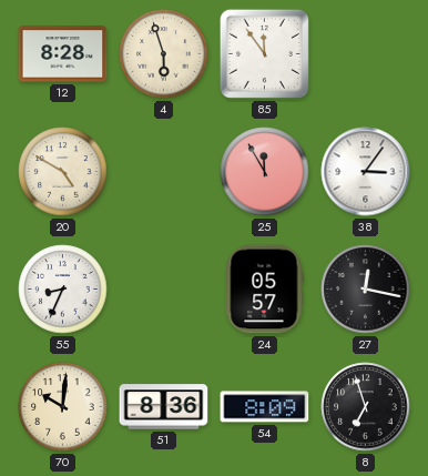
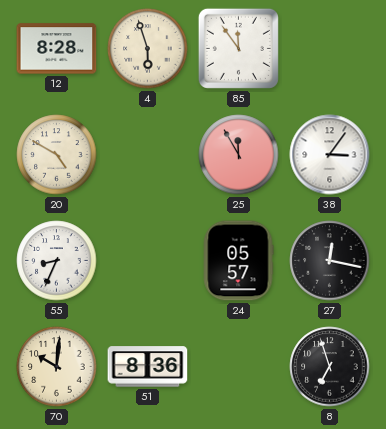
54: 8:09 -> none (265, 407)
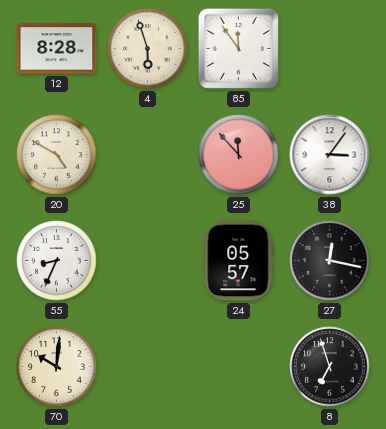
25: 11:55 -> 11:53 (239, 155)
51: 8:36 -> none (148, 367)
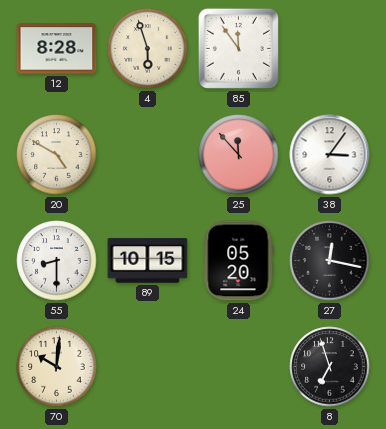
55: 8:34 -> 8:30 (57, 261)
89: none -> 10:15 (148, 261)
24: 05:57 -> 05:20 (238, 261)
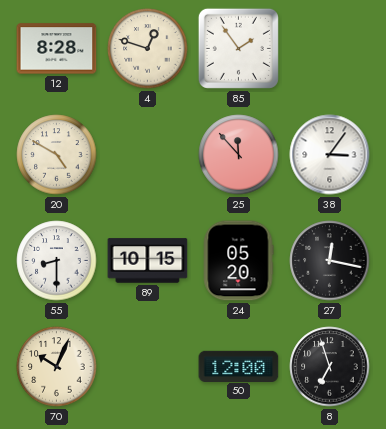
4: 5:57 -> 12:48 (148, 49)
85: 11:54 -> 1:54 (238, 48)
70: 10:01 -> 10:04 (57, 367)
50: none -> 12:00 (239, 366)
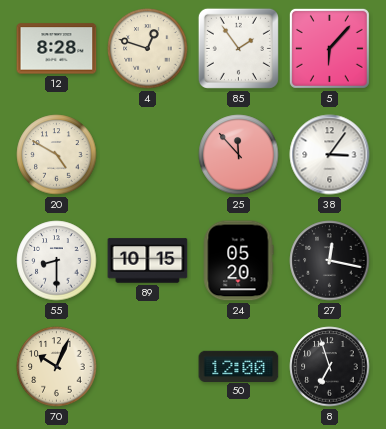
5: none -> 6:07 (329, 48)
